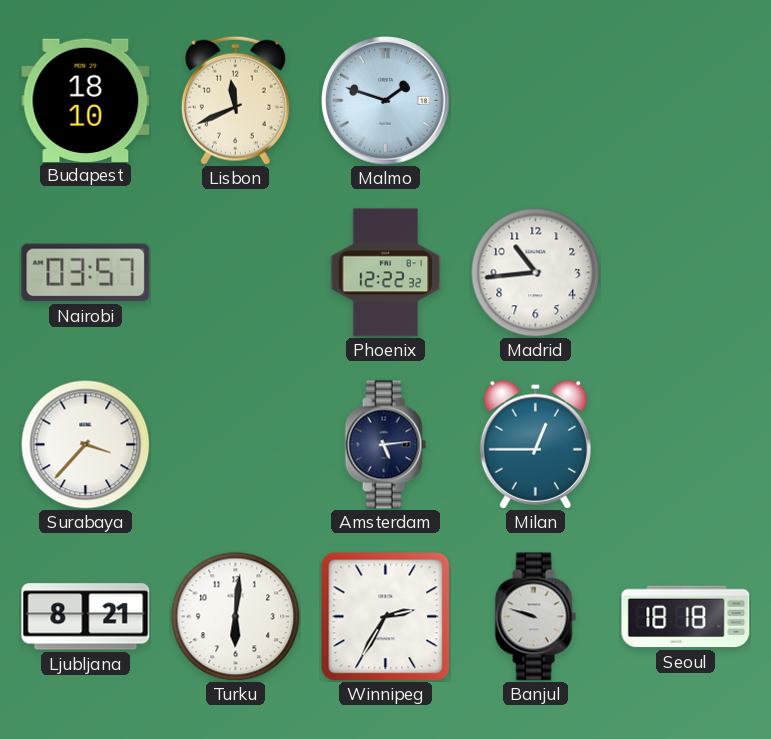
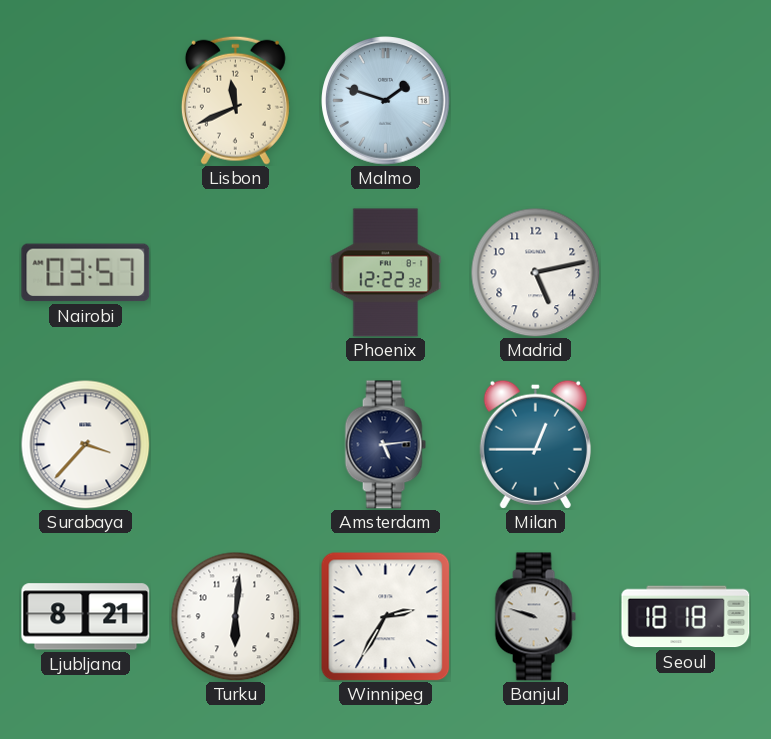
Budapest: 18:10 -> none (86, 100)
Madrid: 10:44 -> 5:13 (535, 272)
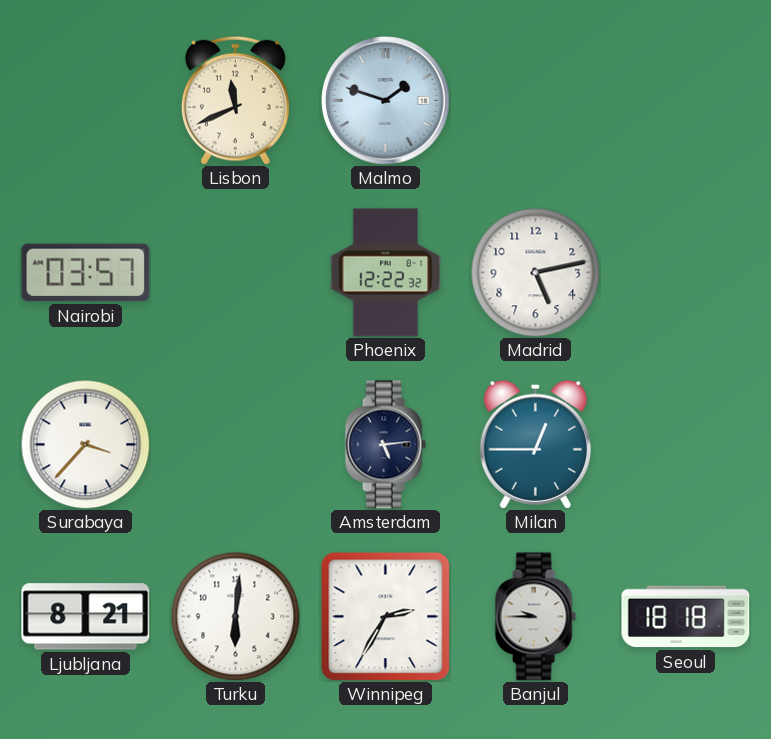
Banjul: 9:48 -> 9:45 (535, 617)
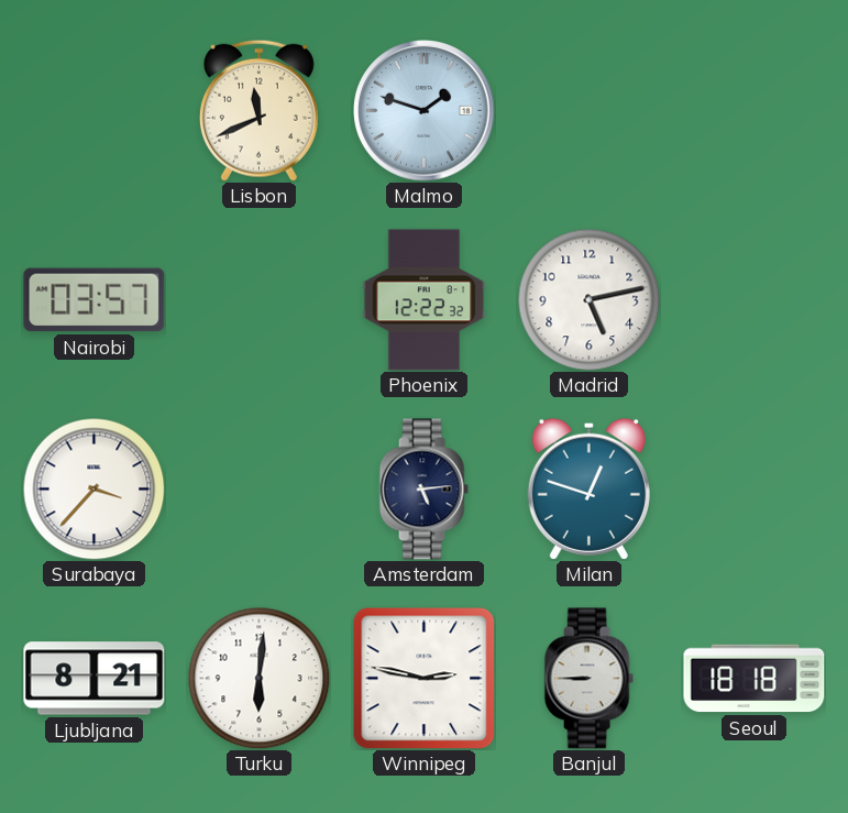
Milan: 12:45 -> 12:48 (588, 488)
Winnipeg: 2:35 -> 2:47 (423, 678)
Banjul: 9:45 -> 8:45 (588, 679)
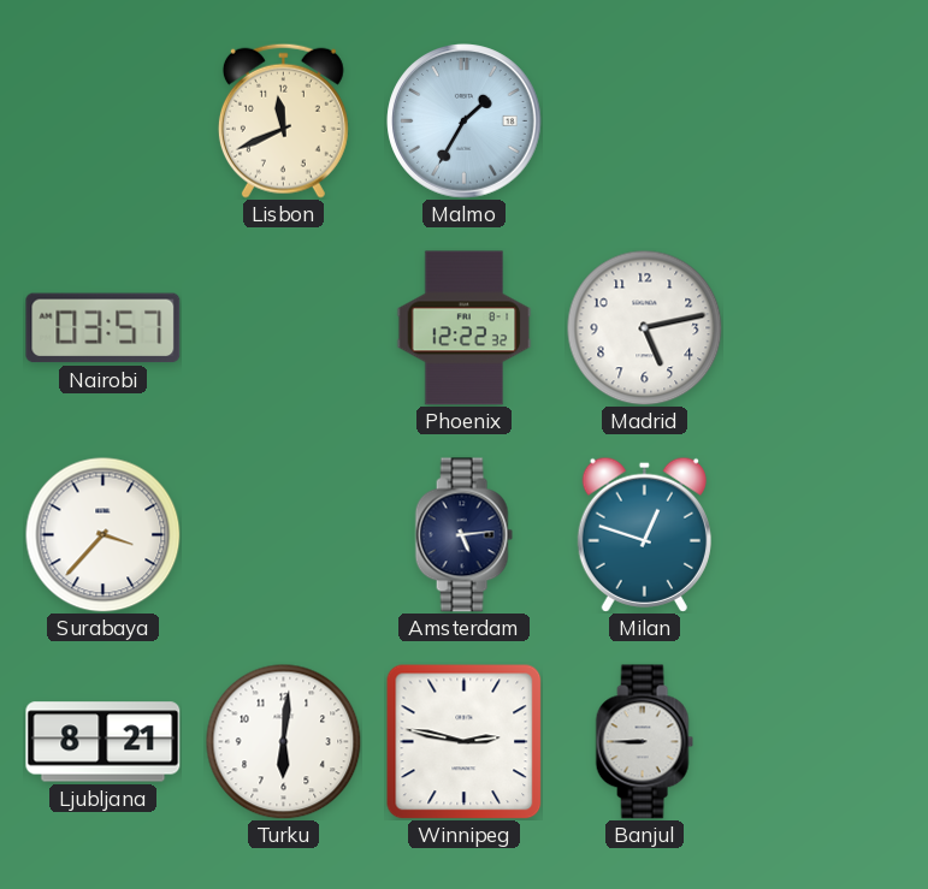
Malmo: 1:48 -> 1:35 (465, 122)
Seoul: 18:18 -> none (755, 679)
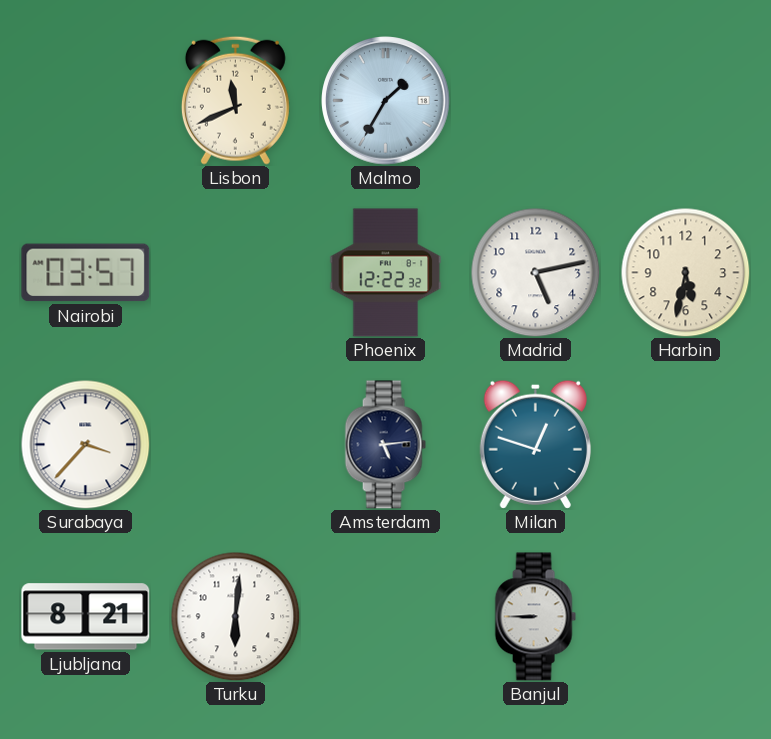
Harbin: none -> 5:32 (685, 272)
Winnipeg: 2:47 -> none (463, 741)
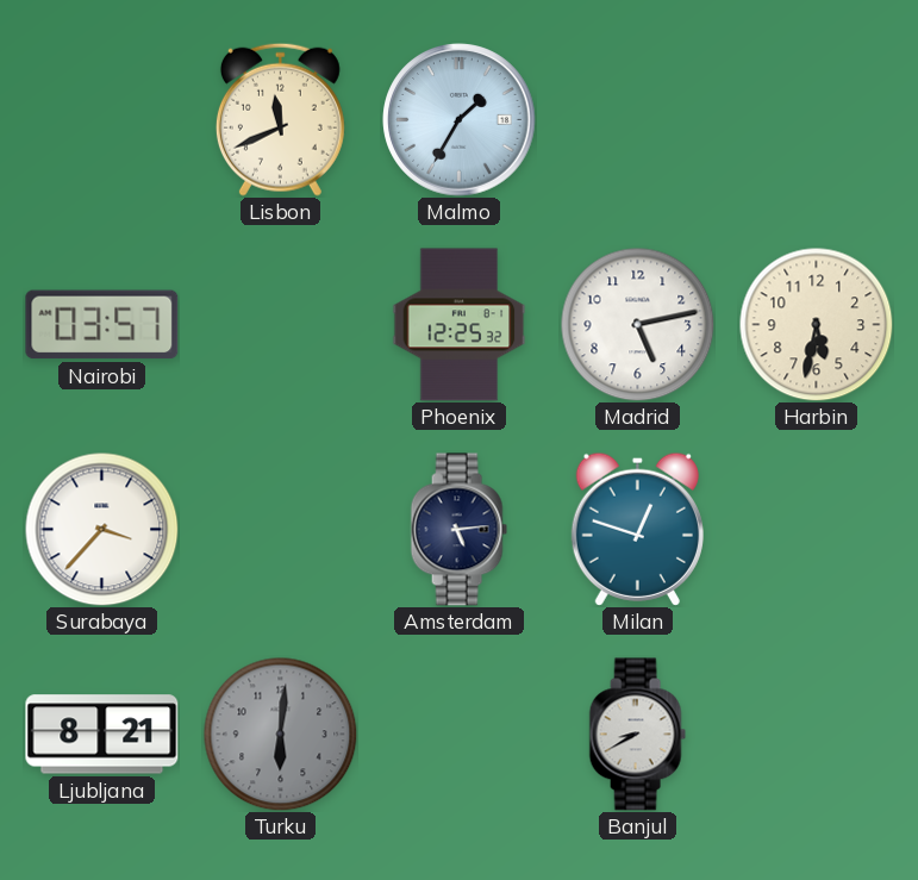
Phoenix: 12:22 -> 12:25 (460, 325)
Turku dial: white -> grey (280, 734)
Banjul: 8:45 -> 8:40 (637, 735)
